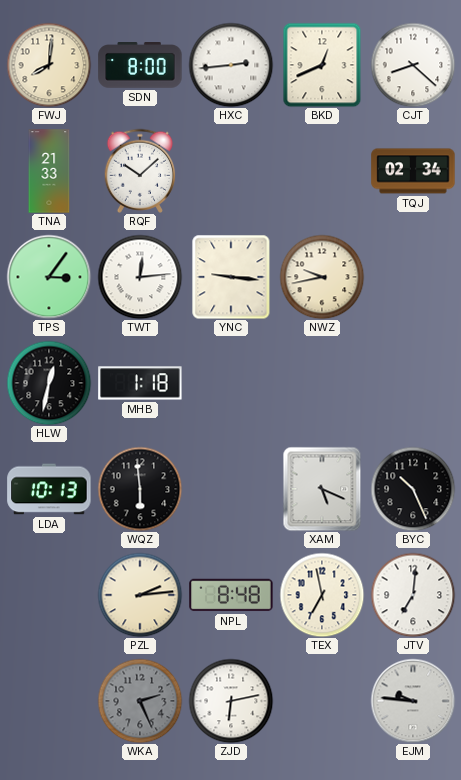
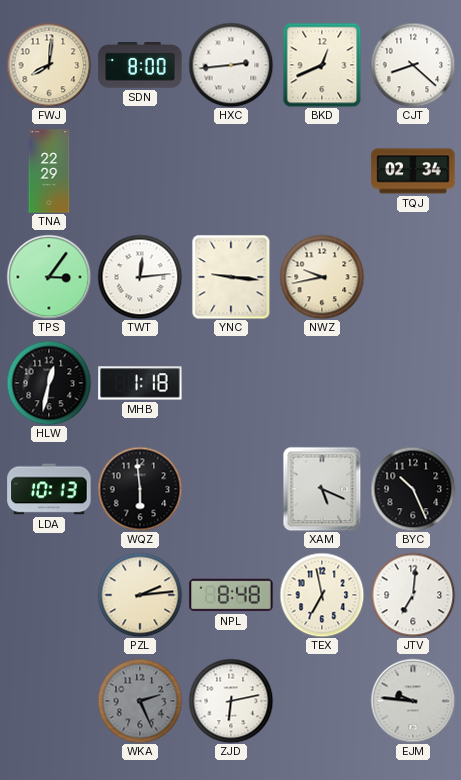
TNA: 21:33 -> 22:29 (49, 171)
RQF: 10:08 -> none (140, 171)
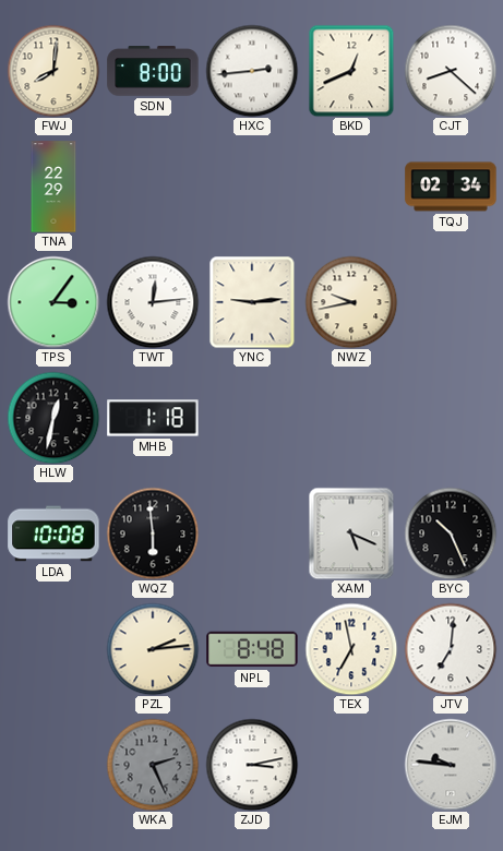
YNC: 9:16 -> 9:14 (252, 302)
LDA: 10:13 -> 10:08 (53, 534)
ZJD: 6:13 -> 3:13 (252, 765)
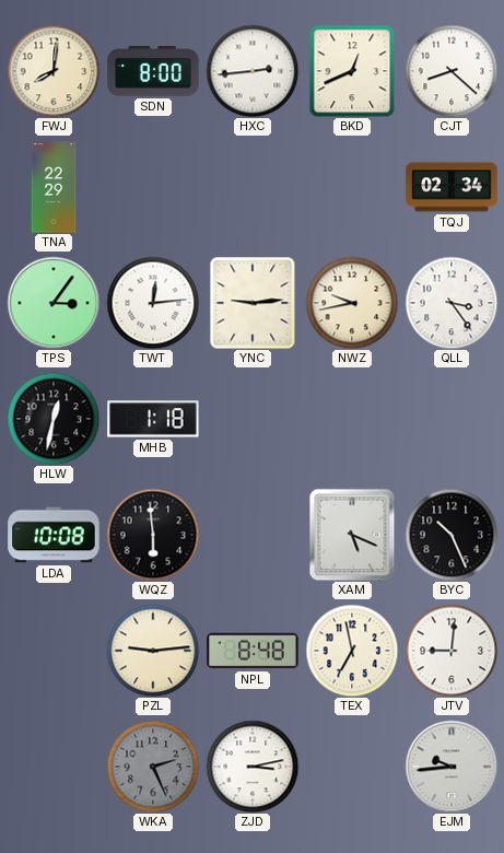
QLL: none -> 3:24 (452, 303)
PZL: 2:14 -> 9:14 (153, 651)
JTV: 7:01 -> 9:01 (452, 651)
EJM: 9:46 -> 9:44 (452, 767)
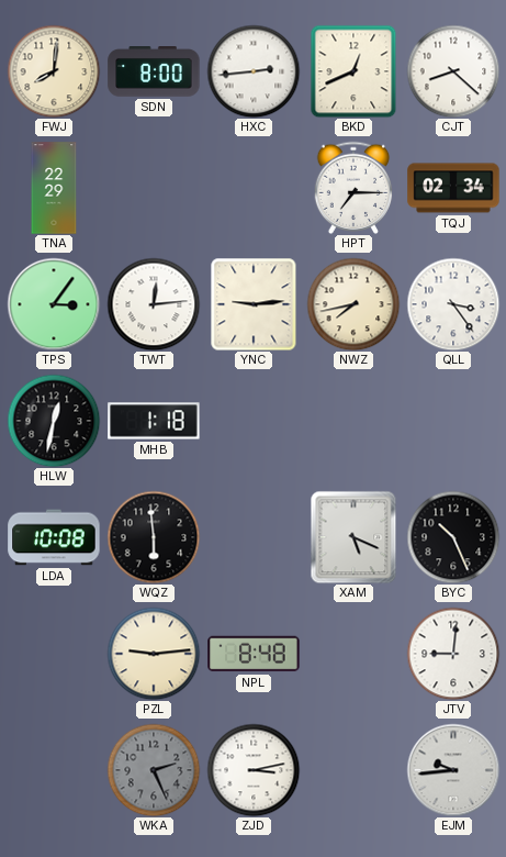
HPT: none -> 7:15 (353, 188)
NWZ: 9:43 -> 7:43 (353, 304)
TEX: 6:58 -> none (352, 651)
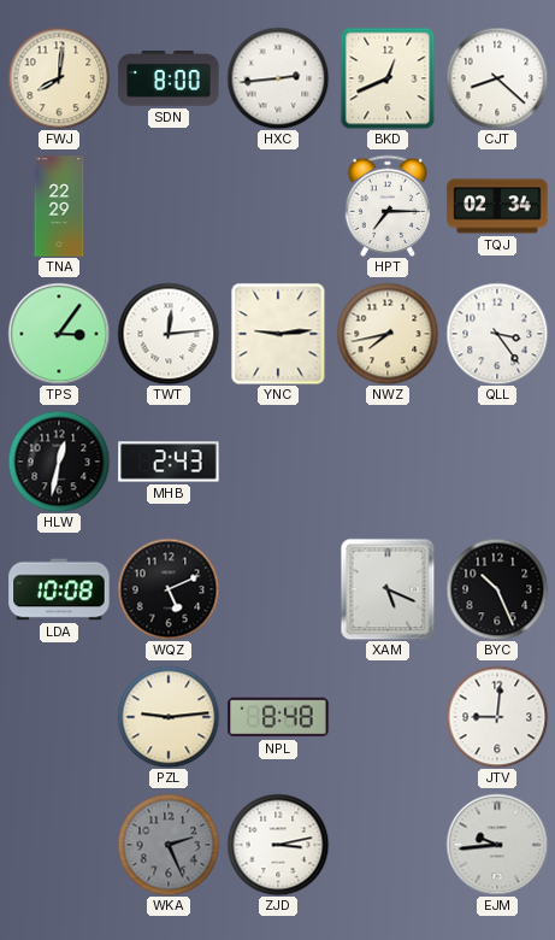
MHB: 1:18 -> 2:43 (169, 462)
WQZ: 5:59 -> 5:11 (169, 589)
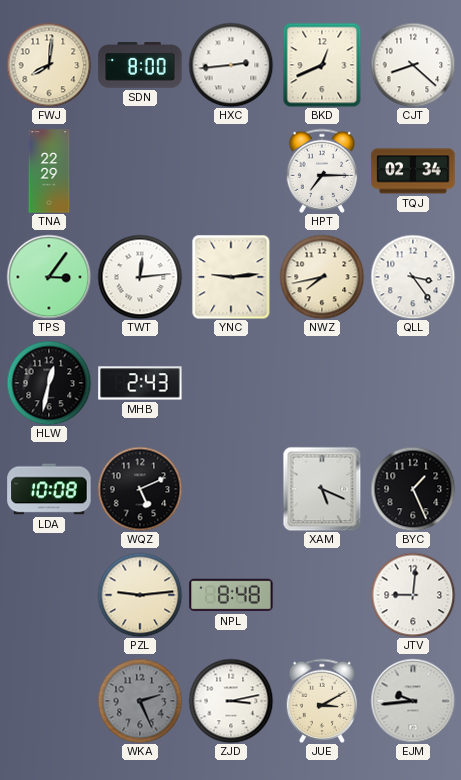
BYC: 10:26 -> 1:26 (413, 489)
JUE: none -> 3:10 (322, 701)
